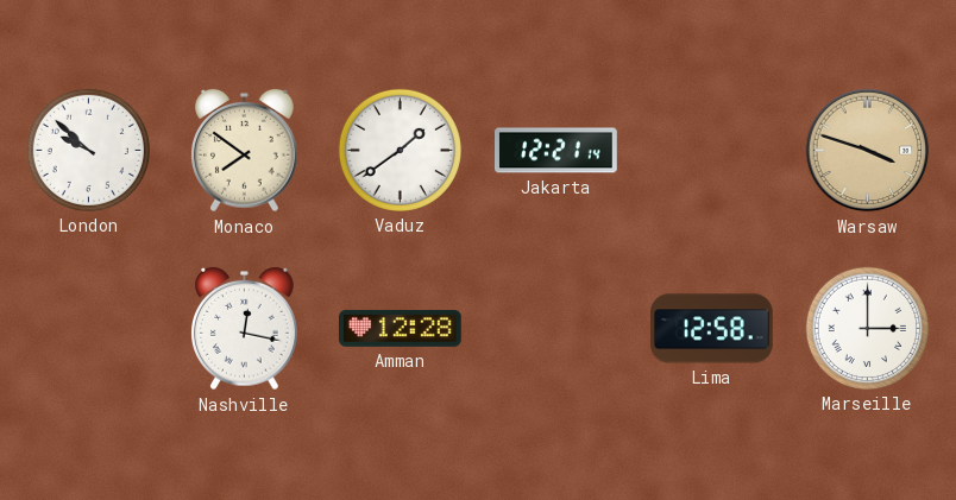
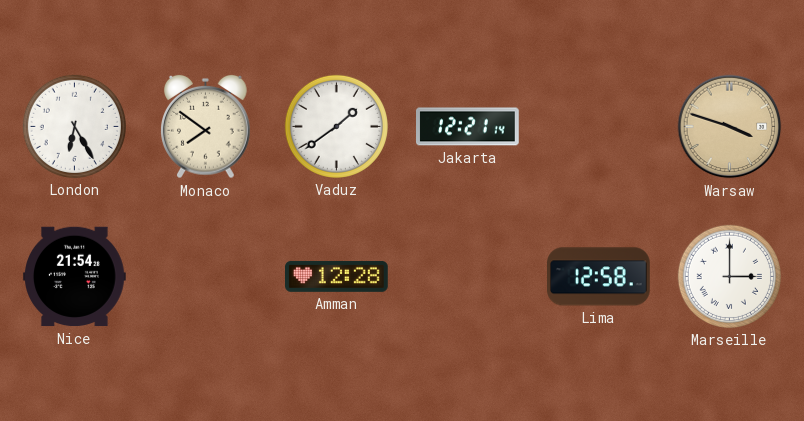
London: 9:52 -> 6:25 (74, 126)
Nice: none -> 21:54 (75, 277)
Nashville: 12:17 -> none (245, 329)
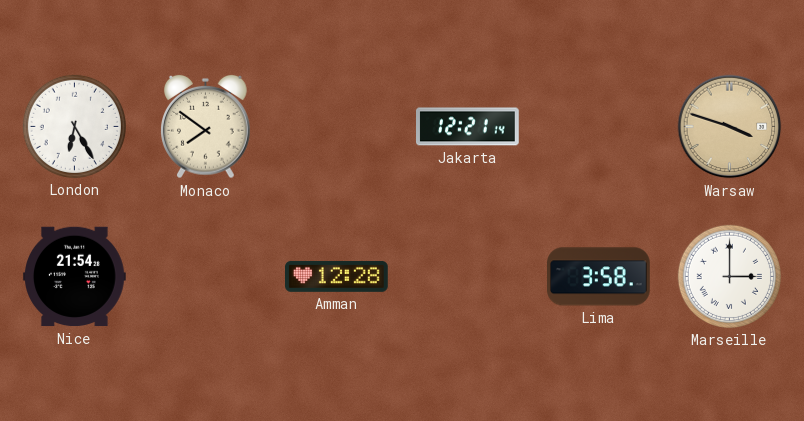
Vaduz: 1:39 -> none (336, 126)
Lima: 12:58 -> 3:58 (599, 277)
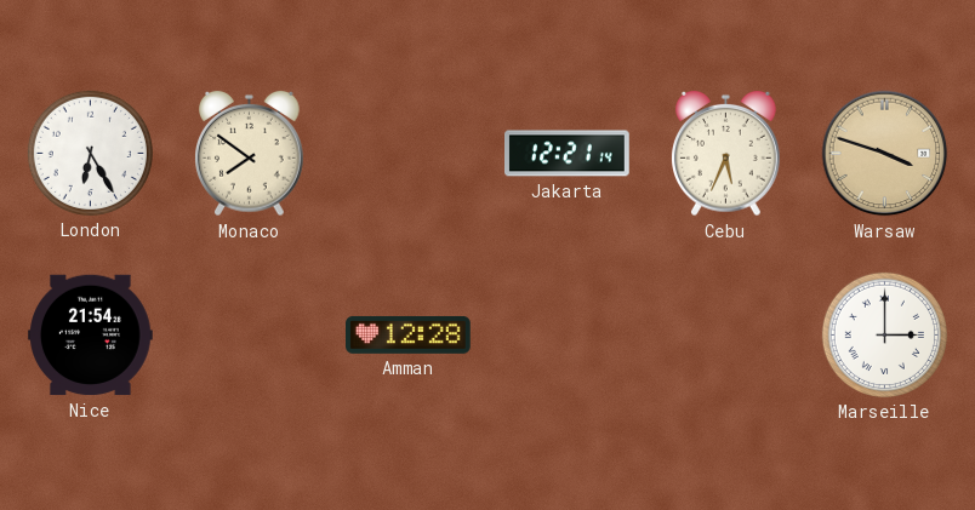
Cebu: none -> 5:34 (726, 154)
Lima: 3:58 -> none (599, 277)
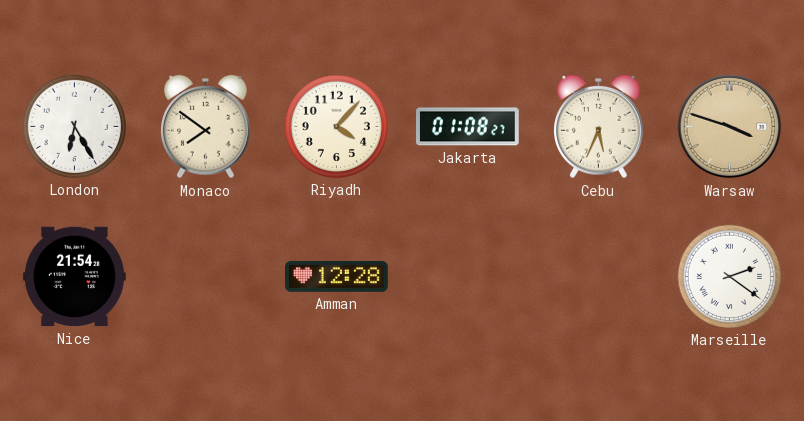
Riyadh: none -> 4:07 (336, 126)
Jakarta: 12:21 -> 01:08 (468, 127)
Marseille: 3:00 -> 2:21 (729, 276)
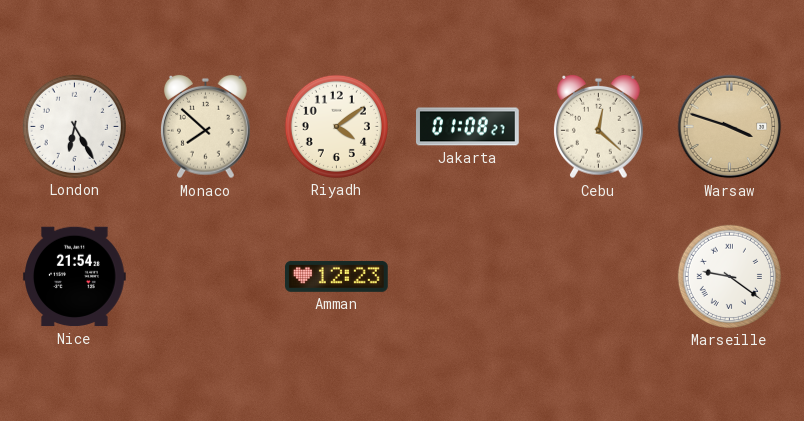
Monaco: 7:51 -> 7:52 (206, 127)
Riyadh: 4:07 -> 4:09 (336, 126)
Cebu: 5:34 -> 12:22 (599, 127)
Amman: 12:28 -> 12:23 (337, 276)
Marseille: 2:21 -> 9:21 (729, 276)
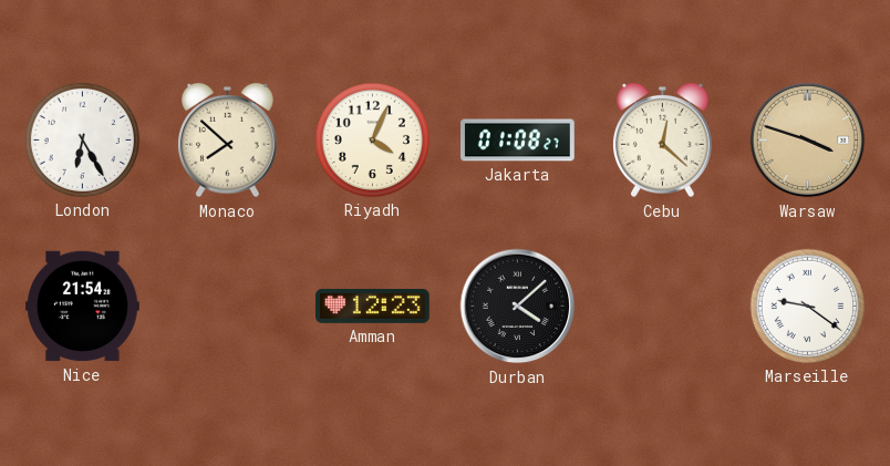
Riyadh: 4:09 -> 4:04 (372, 139)
Durban: none -> 4:08 (518, 307)
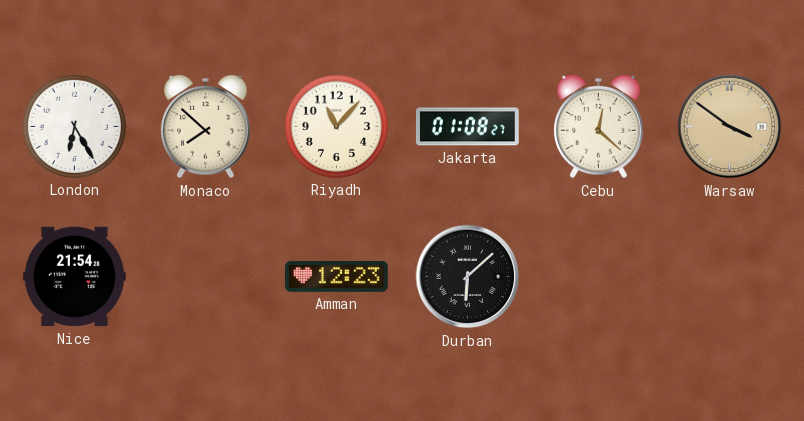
Riyadh: 4:04 -> 11:07 (336, 126)
Warsaw: 3:48 -> 3:51 (730, 127)
Durban: 4:08 -> 6:08 (468, 277)
Marseille: 9:21 -> none (807, 306)
